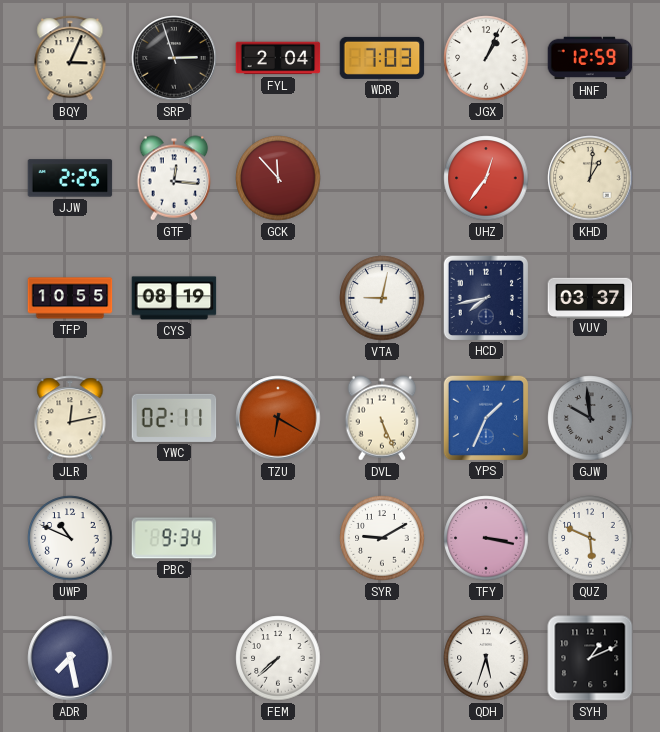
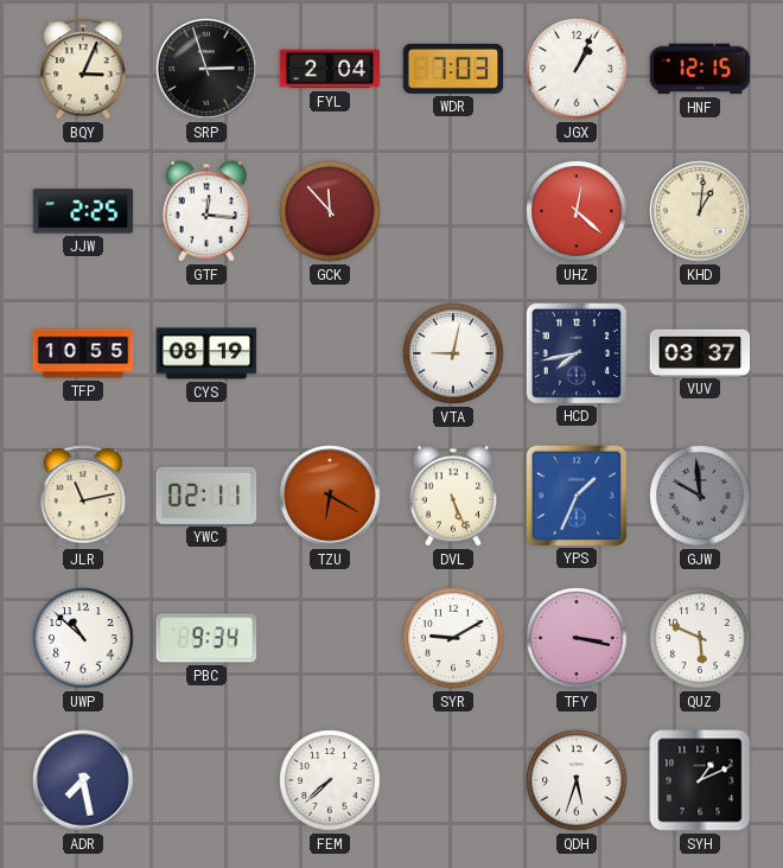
HNF: 12:59 -> 12:15 (700, 69)
UHZ: 12:36 -> 12:22 (577, 211)
JLR: 12:13 -> 11:13 (83, 496)
UWP: 10:49 -> 10:52 (83, 638)
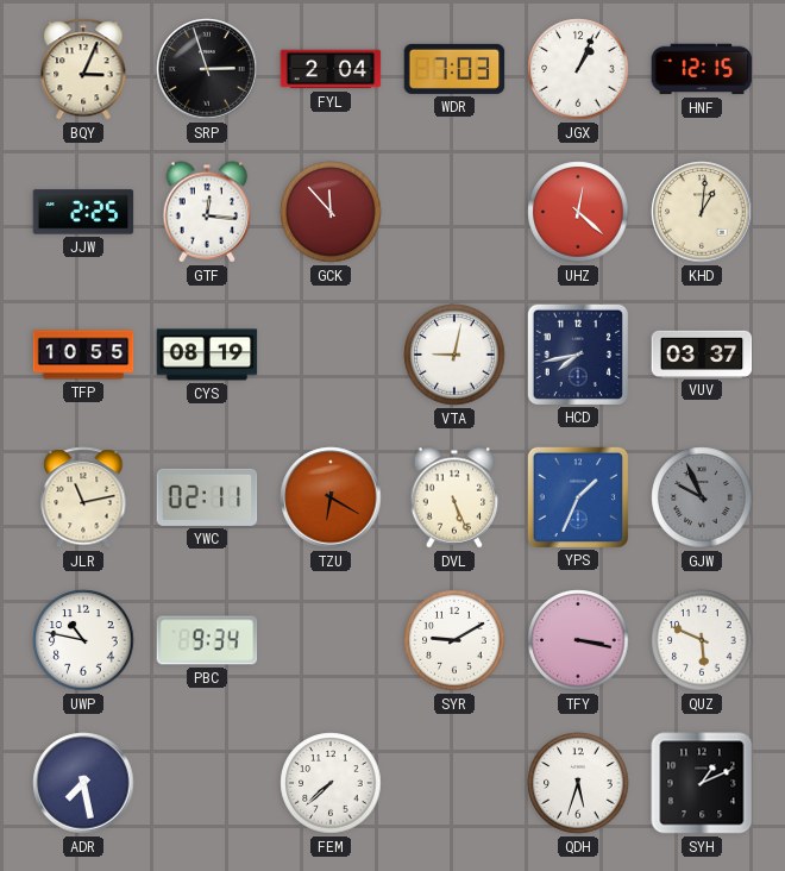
GJW: 9:59 -> 9:56 (702, 497)
UWP: 10:52 -> 10:47 (83, 640)
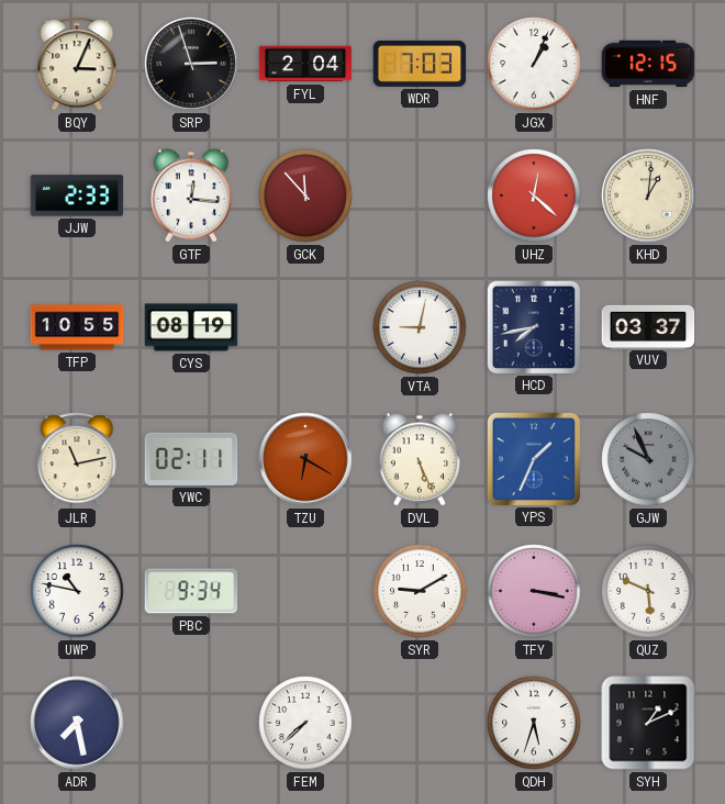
JJW: 2:25 -> 2:33 (77, 196)
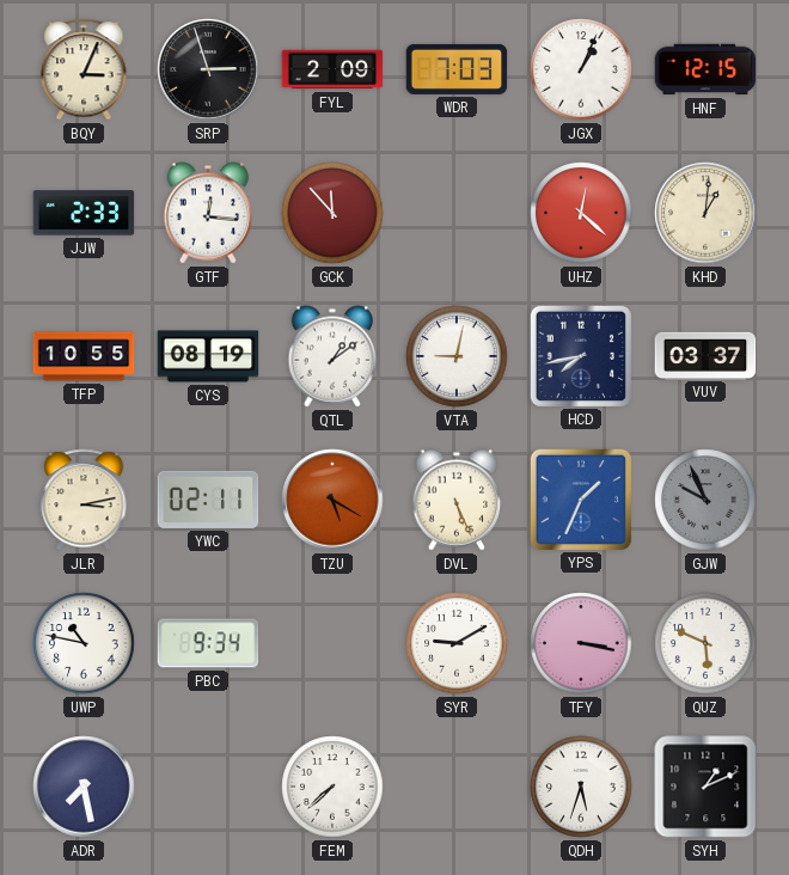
FYL: 2:04 -> 2:09 (332, 69)
QTL: none -> 1:09 (332, 356)
JLR: 11:13 -> 3:13 (84, 500)
TZU: 6:20 -> 5:20 (332, 500)
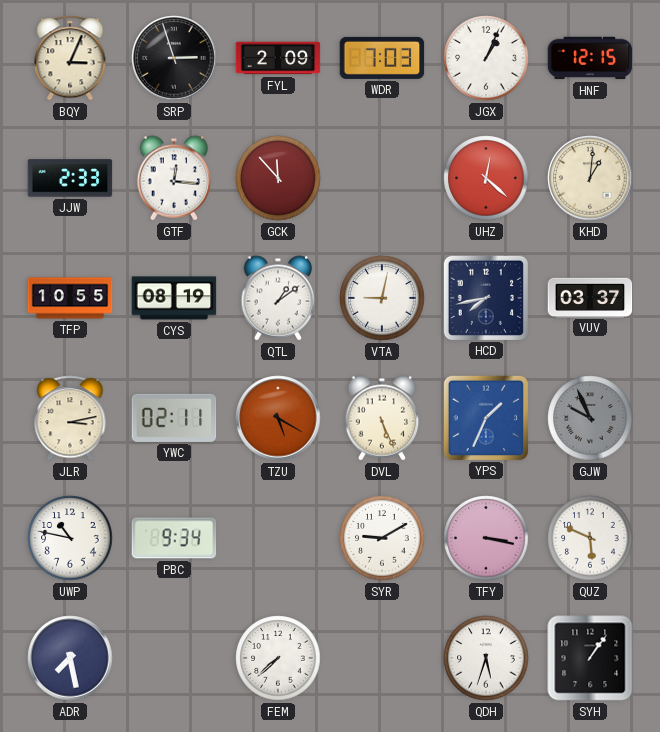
SYH: 1:11 -> 1:06 (590, 658)
